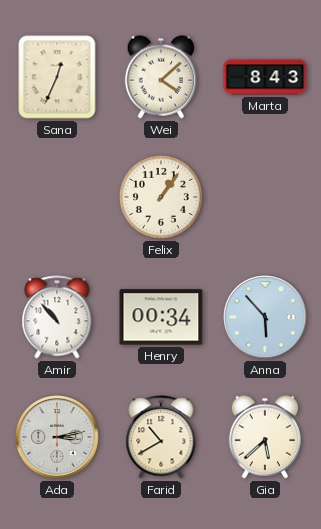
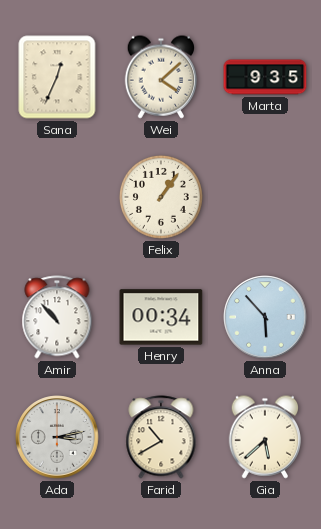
Marta: 8:43 -> 9:35 (265, 77)
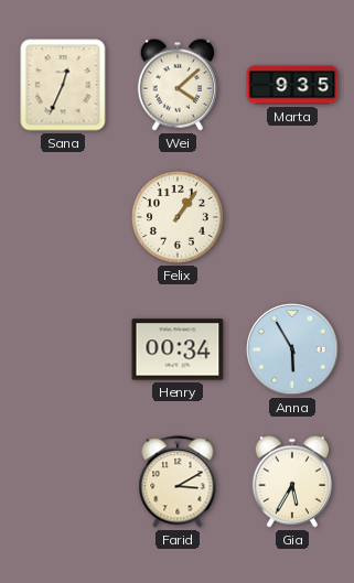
Amir: 10:53 -> none (57, 317)
Anna: 5:53 -> 5:55 (292, 349)
Ada: 3:13 -> none (57, 437)
Farid: 10:40 -> 3:10 (178, 482)
Gia: 5:38 -> 5:35 (291, 482)
